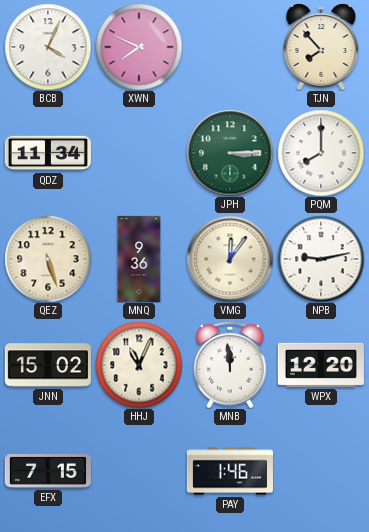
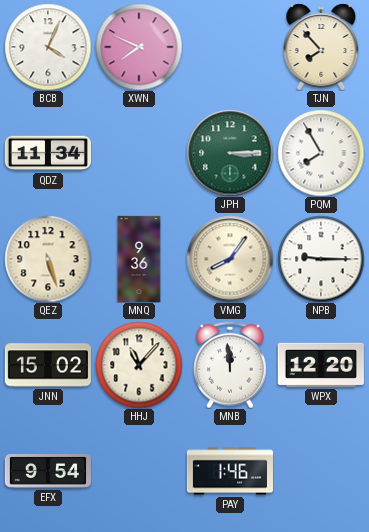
PQM: 8:00 -> 7:55 (321, 153)
VMG: 12:06 -> 8:06 (230, 259)
NPB: 9:13 -> 9:15 (321, 259)
HHJ: 11:04 -> 11:07 (139, 365)
EFX: 7:15 -> 9:54 (48, 472)
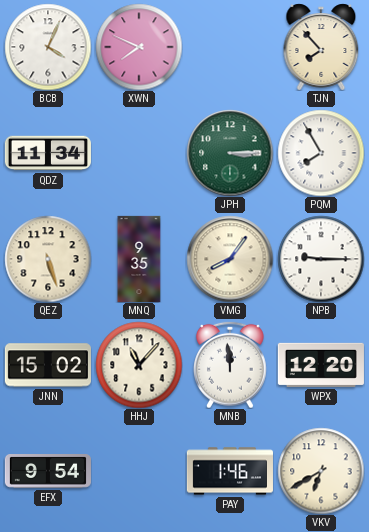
MNQ: 9:36 -> 9:35 (139, 259)
VKV: none -> 6:40 (321, 471)
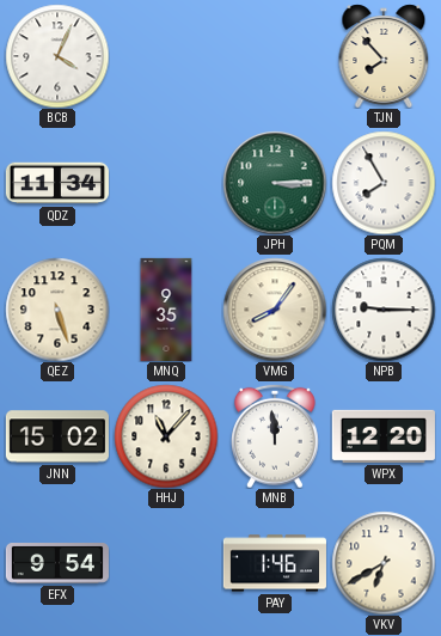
XWN: 7:49 -> none (139, 47)
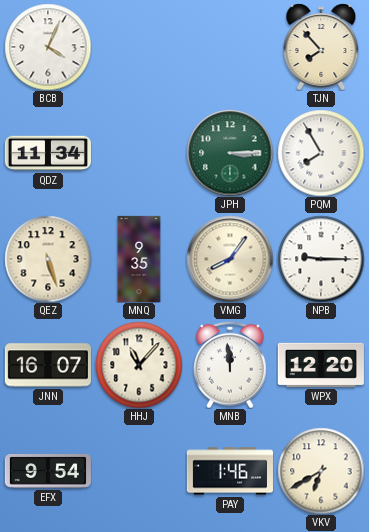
JNN: 15:02 -> 16:07 (48, 365)
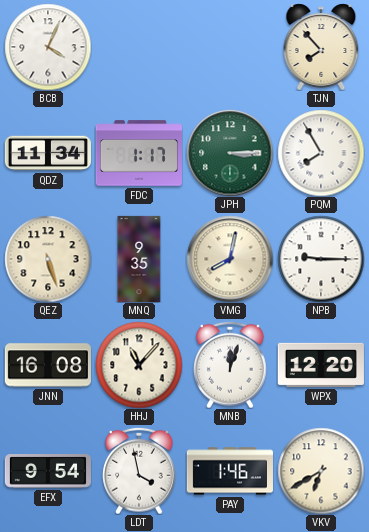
FDC: none -> 1:17 (139, 153)
VMG: 8:06 -> 8:02 (230, 259)
JNN: 16:07 -> 16:08 (48, 365)
MNB: 11:59 -> 12:03 (230, 365)
LDT: none -> 3:58 (139, 471)
